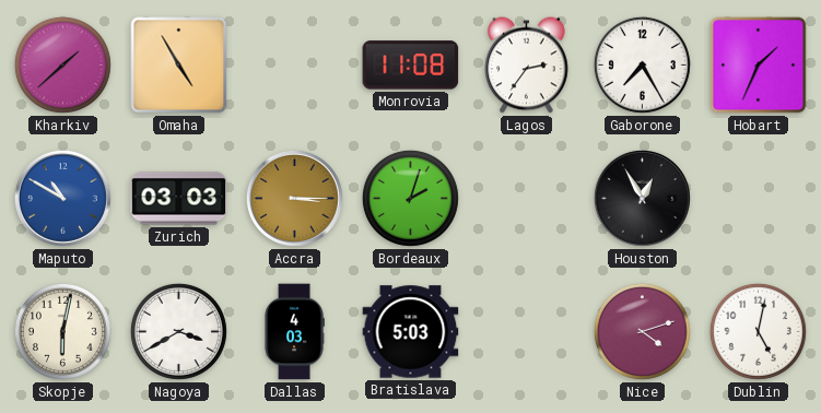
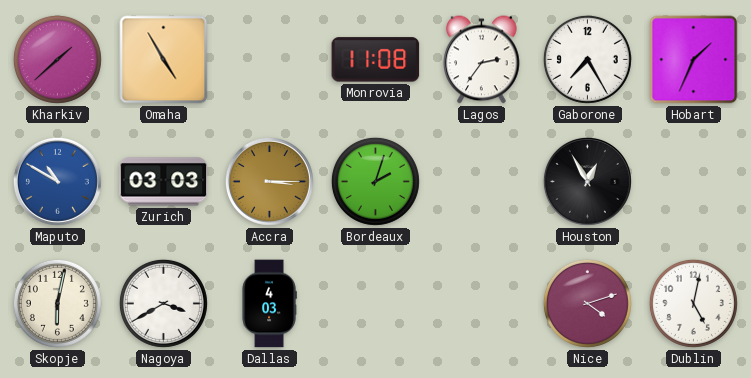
Bratislava: 5:03 -> none (411, 332)
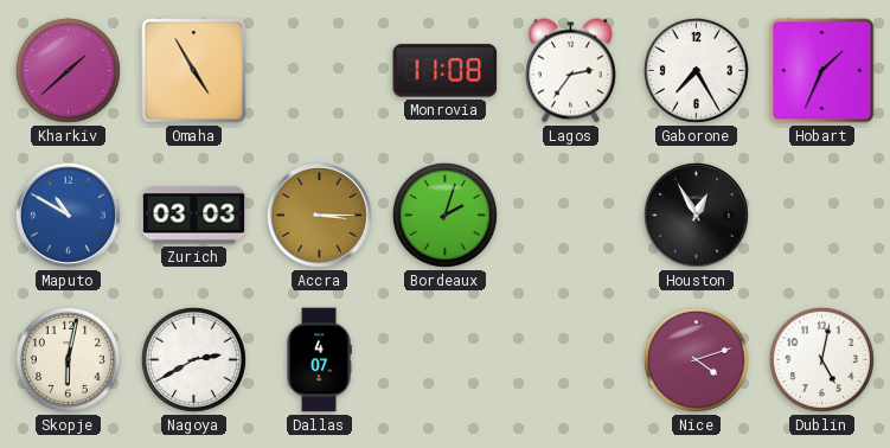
Nagoya: 3:40 -> 2:40 (193, 359)
Dallas: 4:03 -> 4:07 (319, 360)
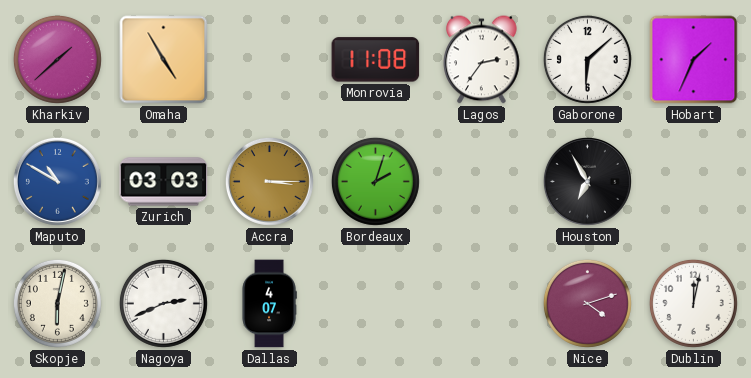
Gaborone: 7:25 -> 6:08 (587, 59)
Houston: 12:55 -> 6:55 (587, 181)
Nagoya: 2:40 -> 2:41 (163, 303)
Dublin: 5:02 -> 12:02 (693, 303)
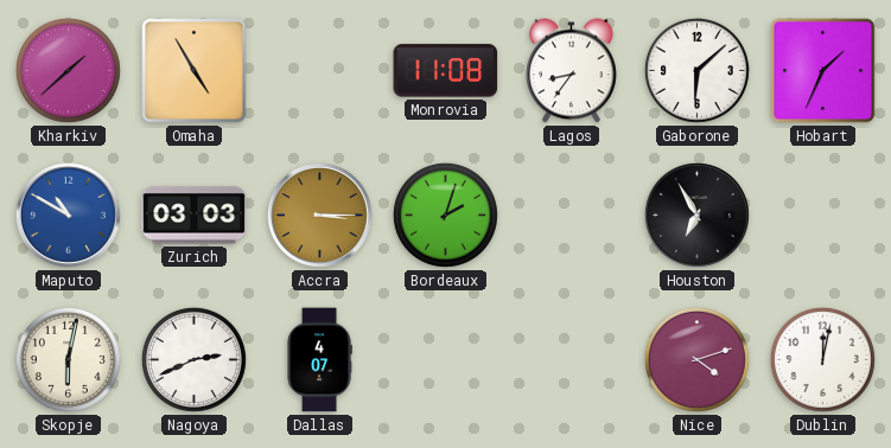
Lagos: 2:36 -> 8:36 (572, 71)
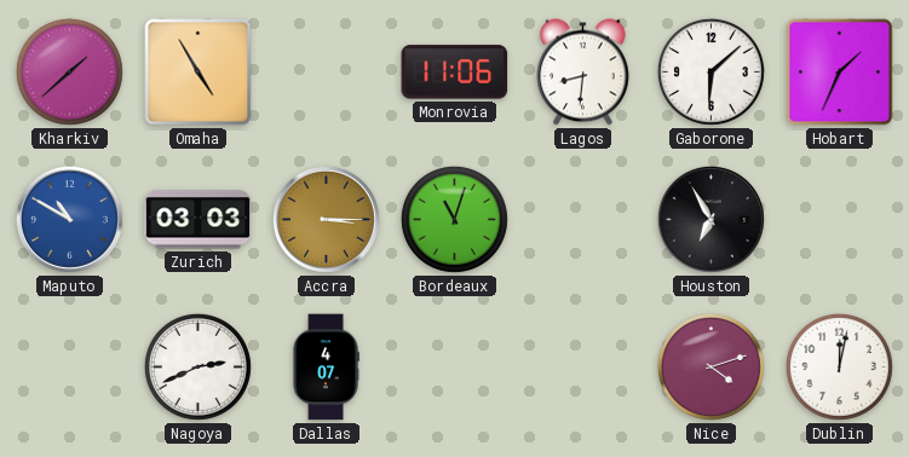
Monrovia: 11:08 -> 11:06 (455, 73)
Lagos: 8:36 -> 8:31 (583, 73)
Bordeaux: 2:03 -> 11:03 (454, 219)
Skopje: 6:02 -> none (68, 359)
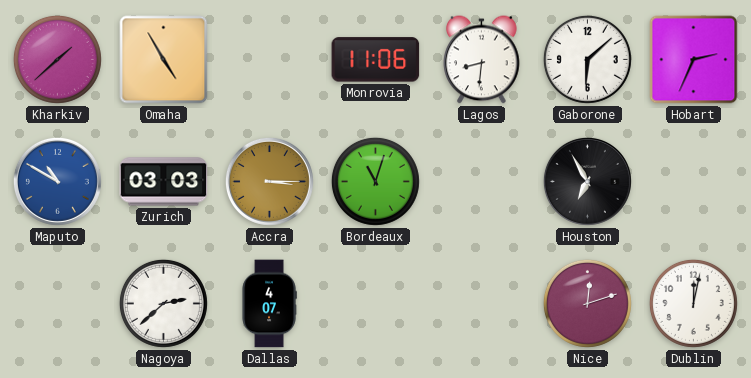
Hobart: 1:34 -> 2:34 (694, 60)
Nagoya: 2:41 -> 2:38 (163, 303)
Nice: 4:12 -> 12:12 (587, 303)
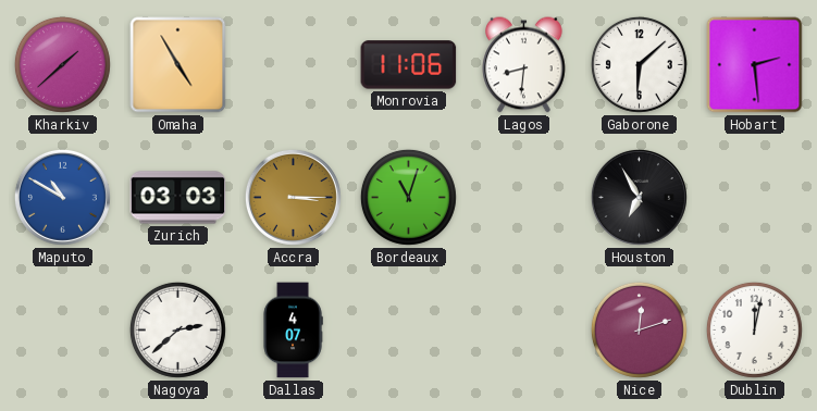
Hobart: 2:34 -> 2:29 (755, 65)
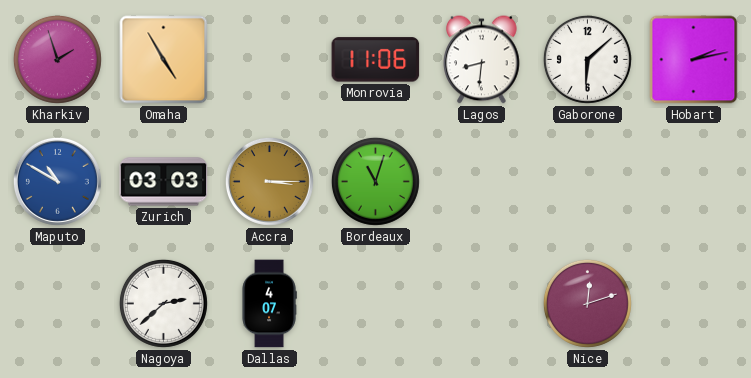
Kharkiv: 1:38 -> 1:57 (57, 59)
Hobart: 2:29 -> 2:13 (694, 60)
Houston: 6:55 -> none (639, 197)
Dublin: 12:02 -> none (754, 329)
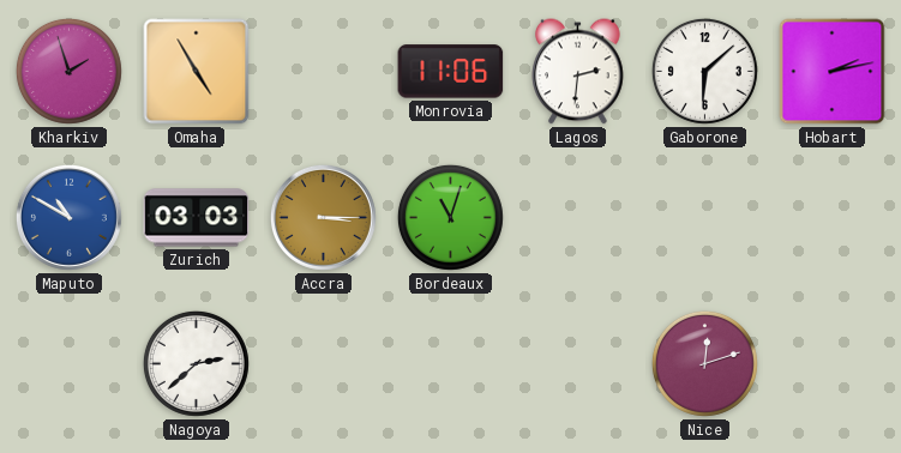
Lagos: 8:31 -> 2:31 (578, 72)
Dallas: 4:07 -> none (269, 304)
